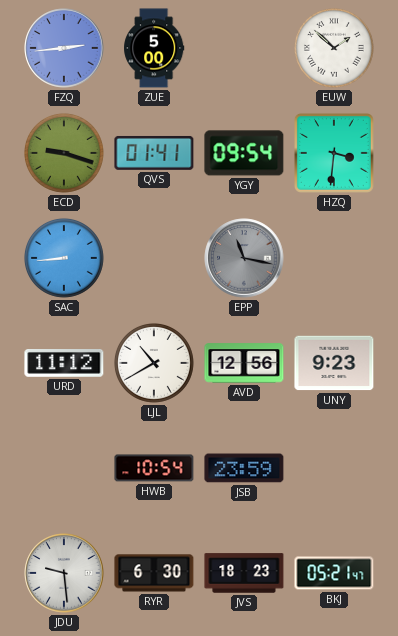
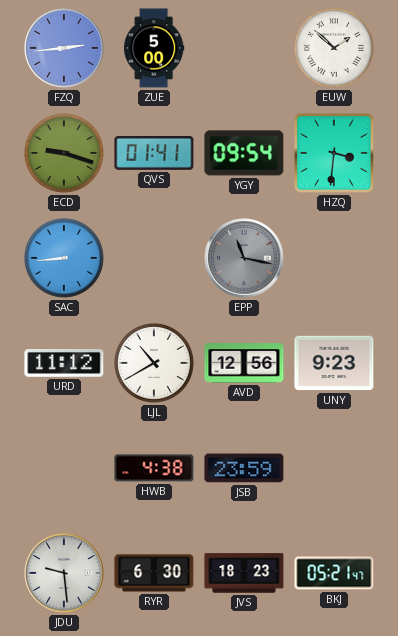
HWB: 10:54 -> 4:38 (154, 468)
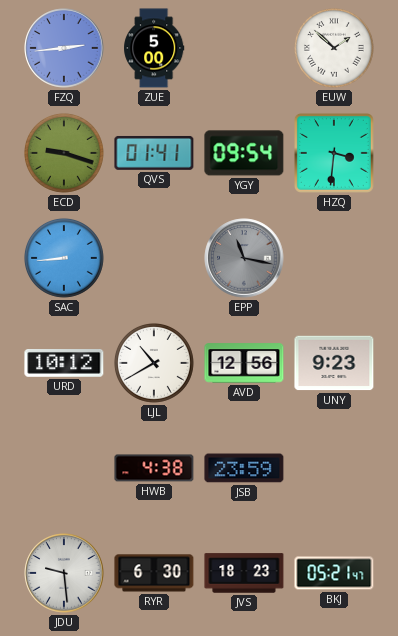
URD: 11:12 -> 10:12 (64, 364)
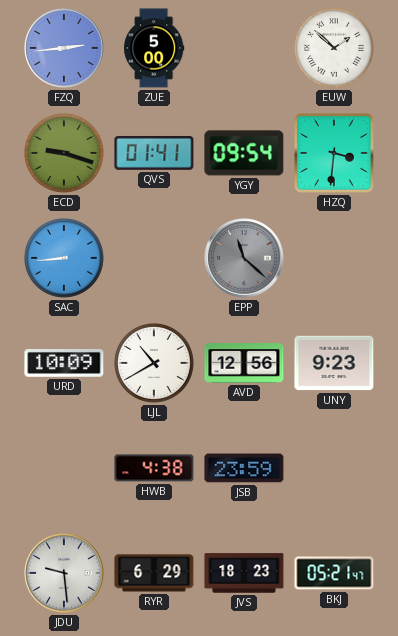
EPP: 11:17 -> 11:22 (244, 258)
URD: 10:12 -> 10:09 (64, 364)
RYR: 6:30 -> 6:29 (154, 573)
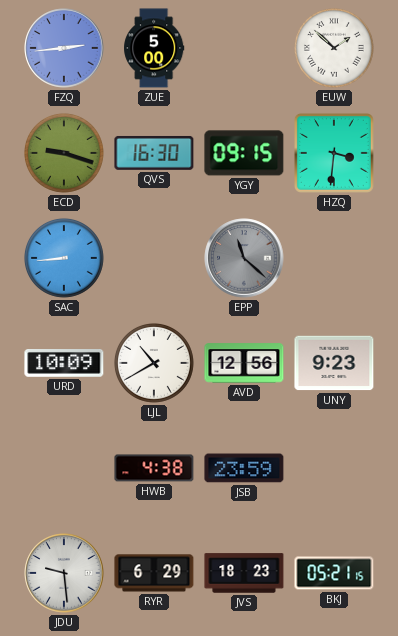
QVS: 01:41 -> 16:30 (154, 153)
YGY: 09:54 -> 09:15 (244, 153)
BKJ: 05:21:47 -> 05:21:15 (334, 573)
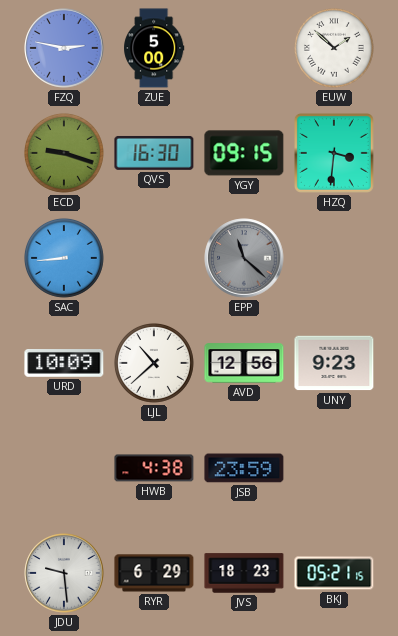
FZQ: 2:44 -> 2:47 (64, 48)
LJL: 10:40 -> 10:38 (155, 363)
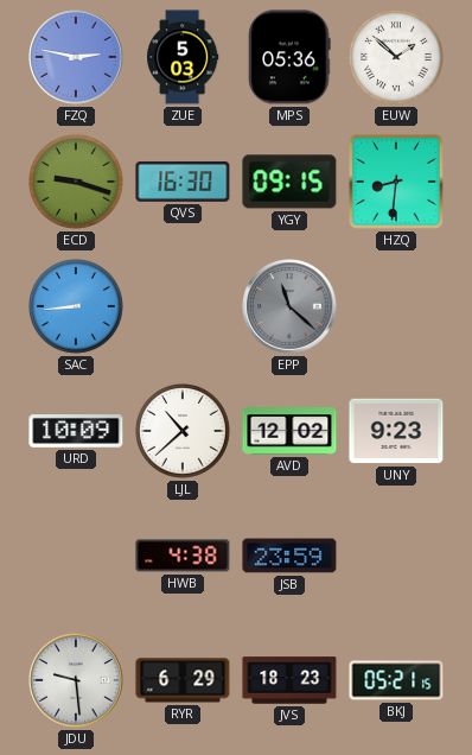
ZUE: 5:00 -> 5:03 (183, 57)
MPS: none -> 05:36 (289, 57)
HZQ: 3:31 -> 8:31 (396, 182)
AVD: 12:56 -> 12:02 (289, 431)
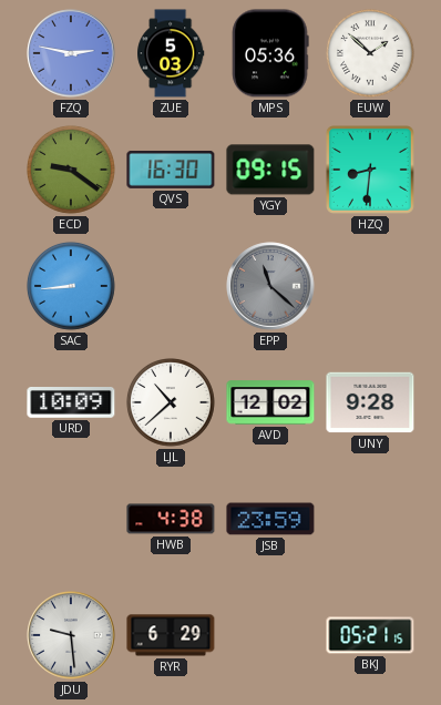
ECD: 9:18 -> 9:21 (72, 170)
UNY: 9:23 -> 9:28 (370, 402)
JVS: 18:23 -> none (289, 680)
